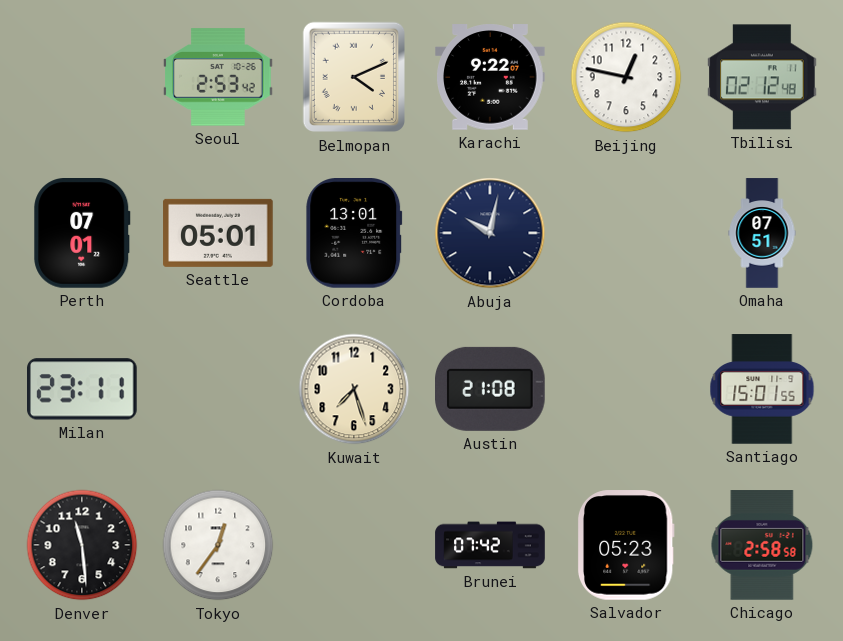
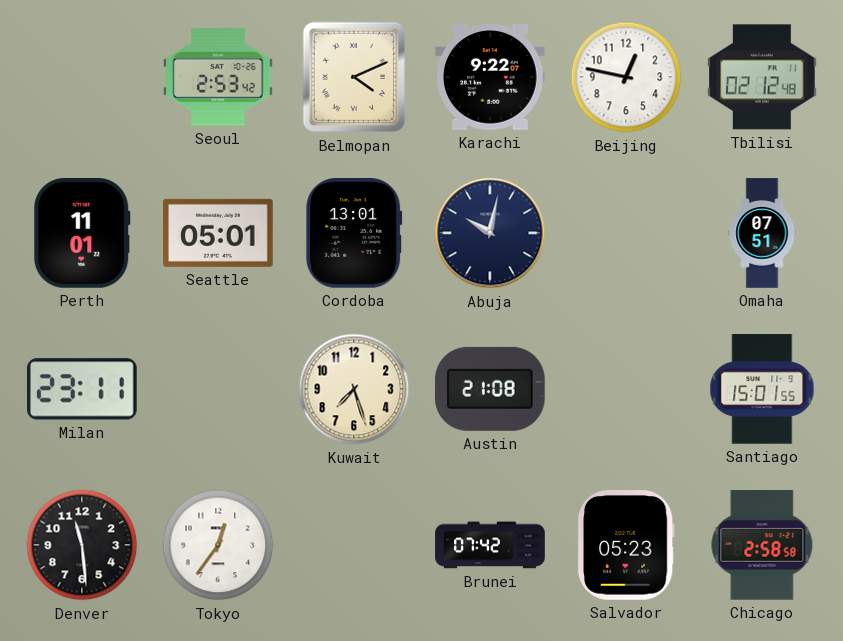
Perth: 07:01 -> 11:01 (82, 233)
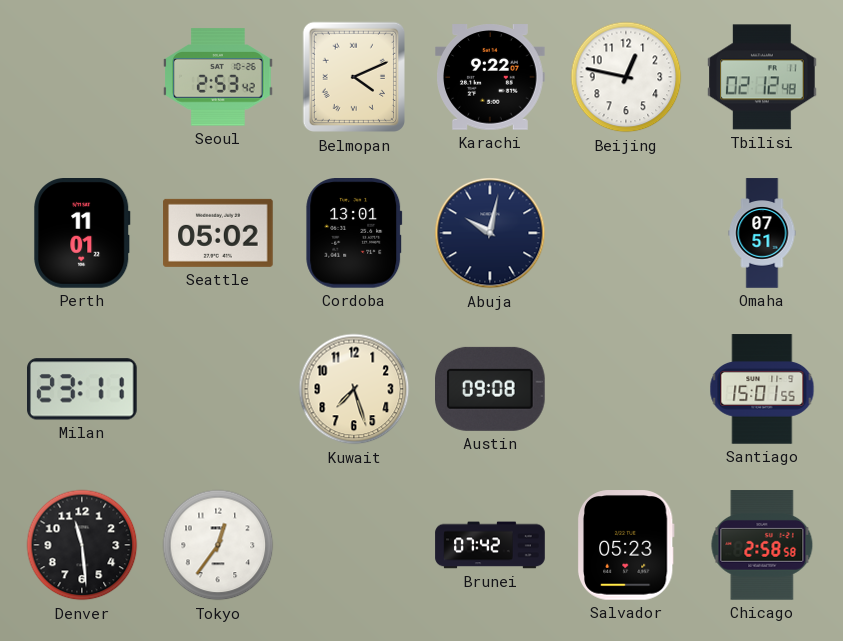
Seattle: 05:01 -> 05:02 (218, 233)
Austin: 21:08 -> 09:08 (491, 389)
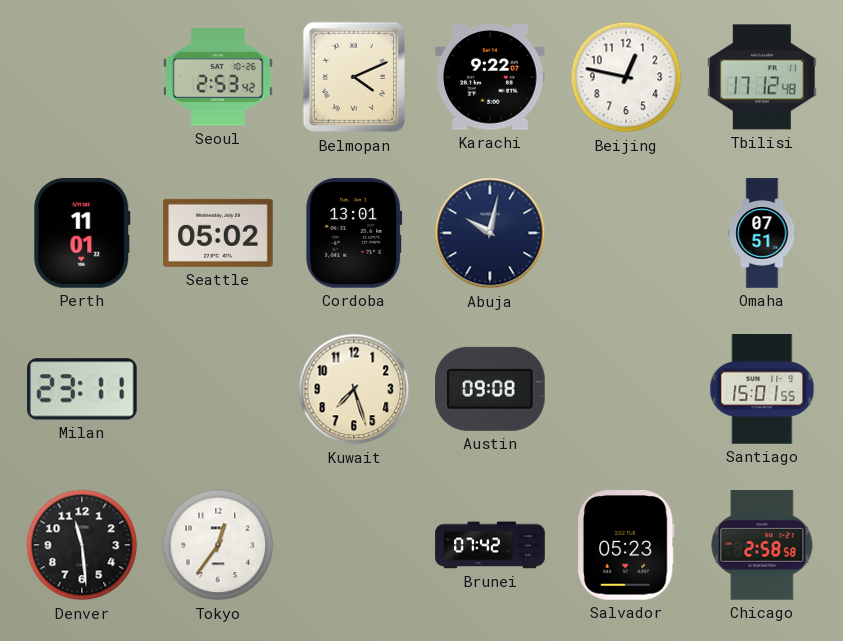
Tbilisi: 02:12 -> 17:12 (762, 77)
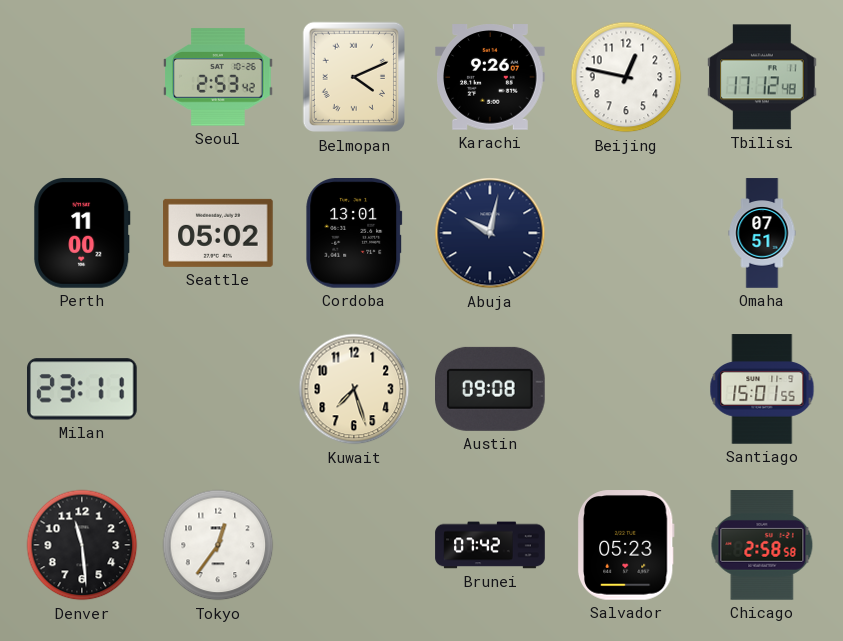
Karachi: 9:22 -> 9:26 (490, 77)
Perth: 11:01 -> 11:00 (82, 233)
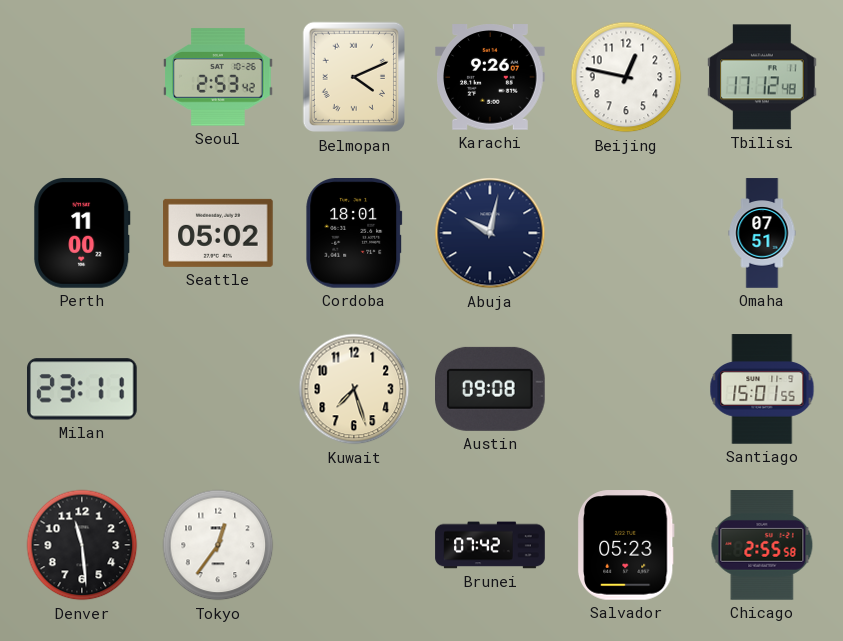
Cordoba: 13:01 -> 18:01 (354, 234)
Chicago: 2:58 -> 2:55 (762, 545)
